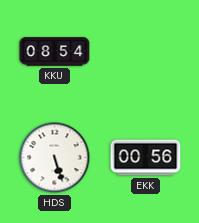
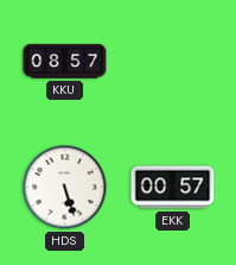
KKU: 08:54 -> 08:57 (65, 62)
EKK: 00:56 -> 00:57 (173, 188)
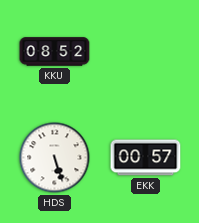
KKU: 08:57 -> 08:52 (55, 52)
